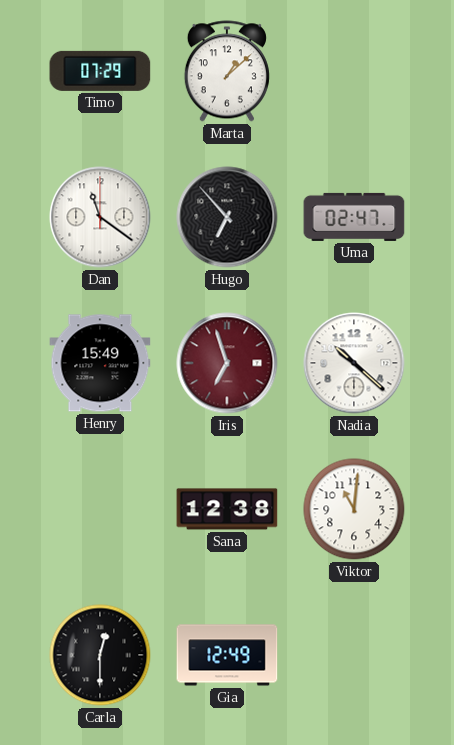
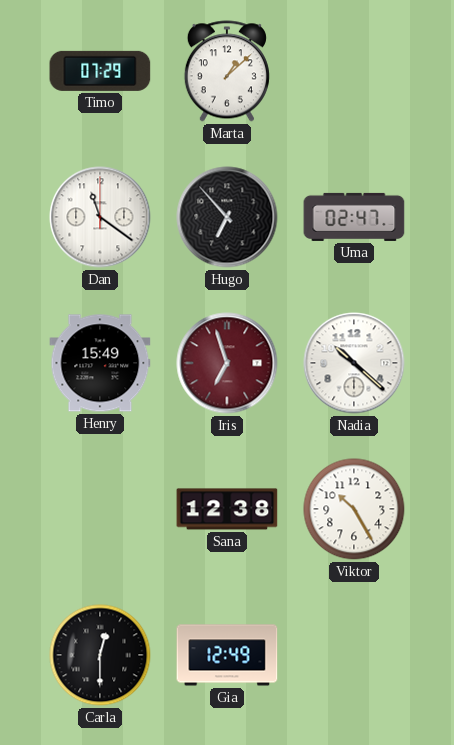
Viktor: 11:01 -> 10:25 (354, 509)
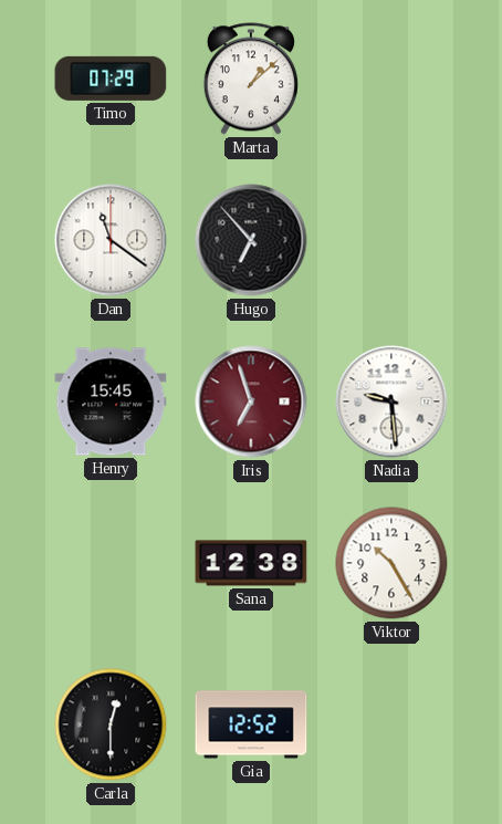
Uma: 02:47 -> none (354, 217)
Henry: 15:49 -> 15:45 (111, 401)
Nadia: 10:22 -> 9:29 (391, 401)
Gia: 12:49 -> 12:52 (251, 724)
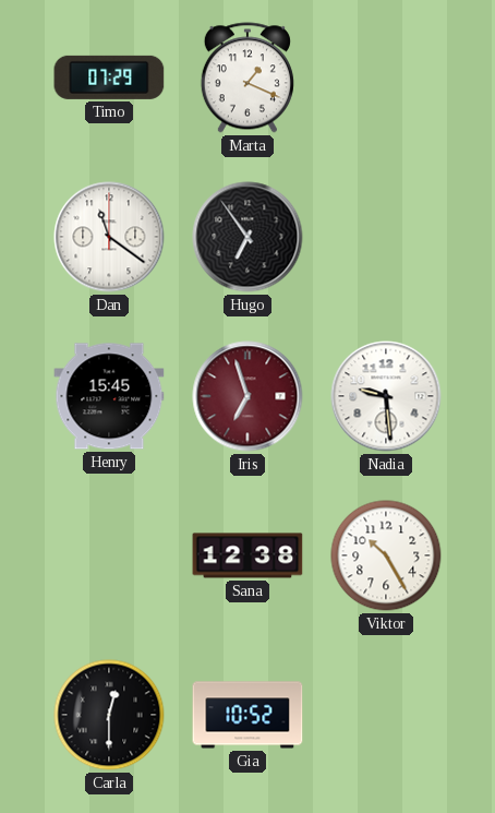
Marta: 1:08 -> 1:19 (247, 77)
Hugo: 6:53 -> 6:54 (247, 237)
Gia: 12:52 -> 10:52 (247, 715)
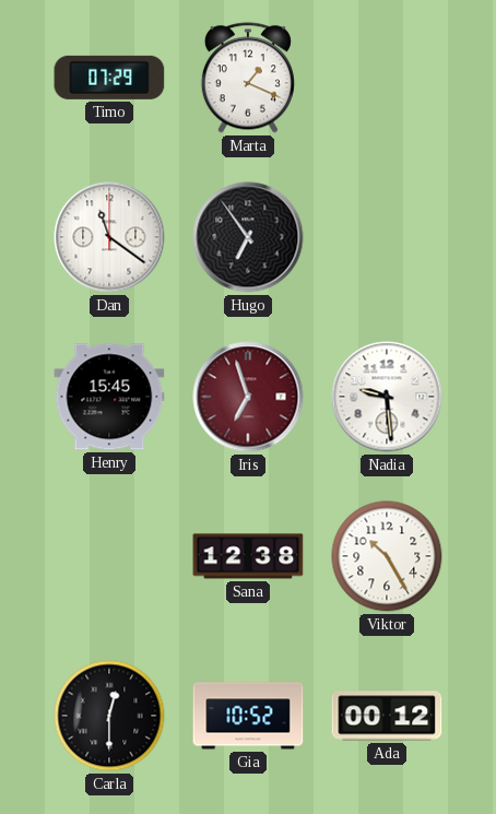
Ada: none -> 00:12 (387, 716)
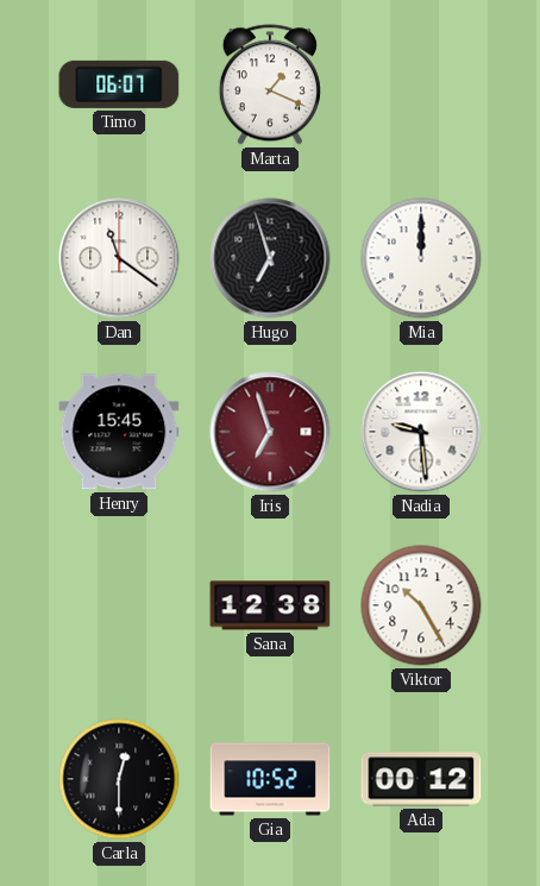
Timo: 07:29 -> 06:07 (119, 84)
Hugo: 6:54 -> 6:57 (270, 258)
Mia: none -> 12:00 (421, 258)
